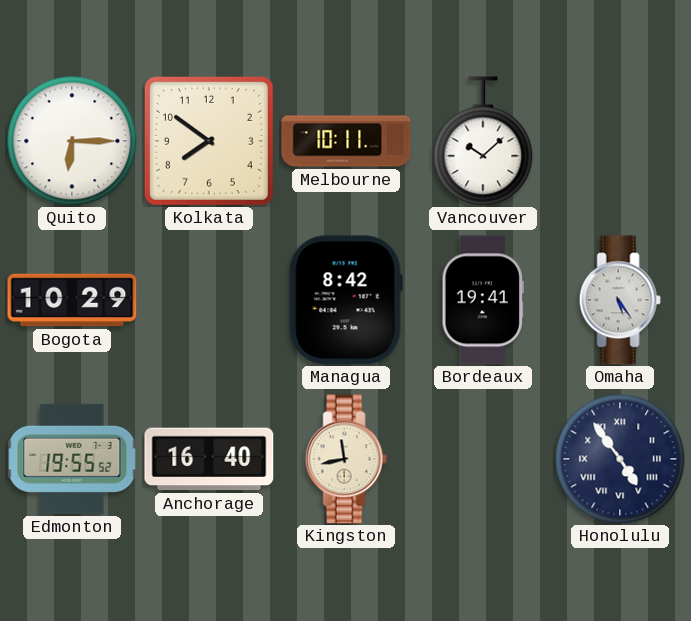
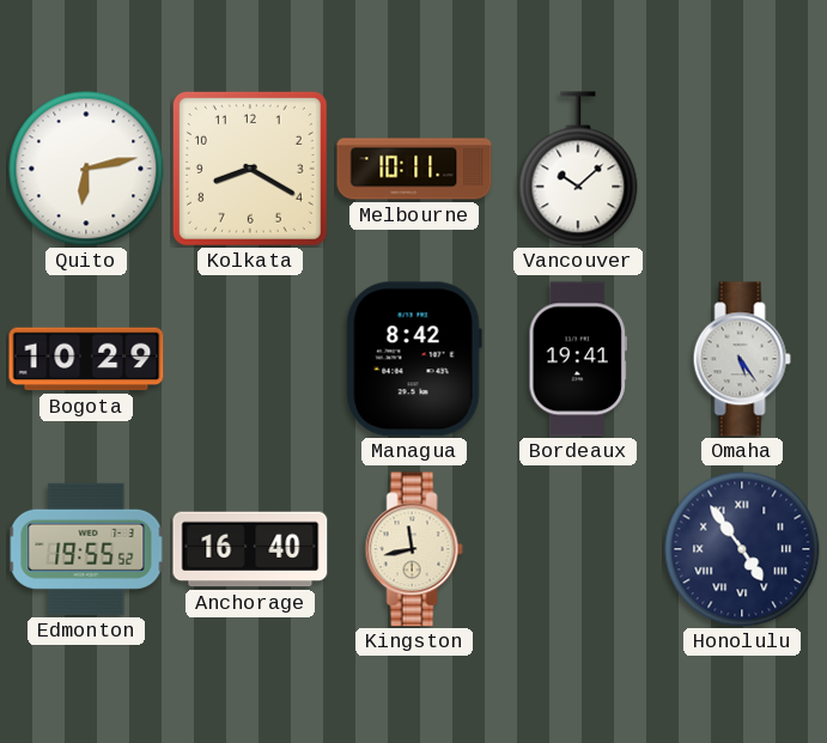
Quito: 6:15 -> 6:13 (86, 169)
Kolkata: 7:51 -> 8:20 (250, 169)
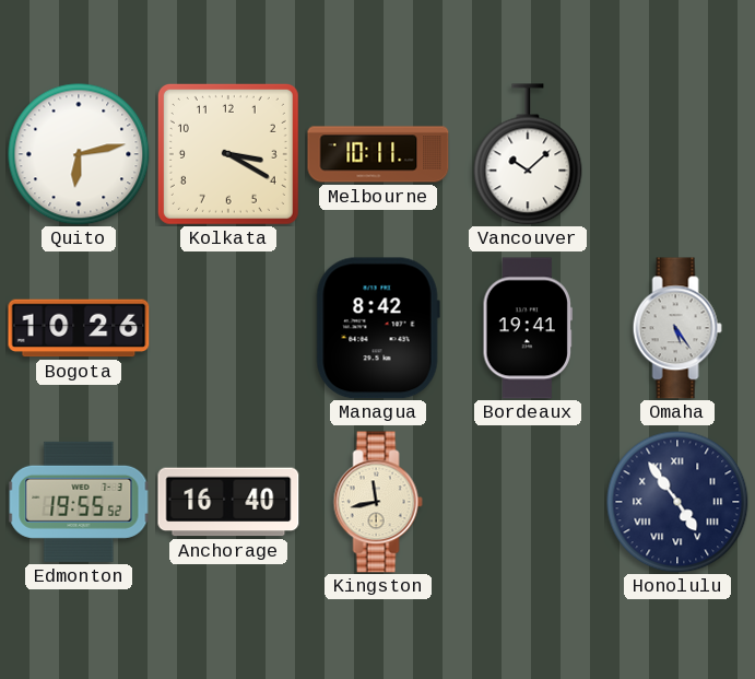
Kolkata: 8:20 -> 3:20 (228, 154)
Bogota: 10:29 -> 10:26 (79, 328)
